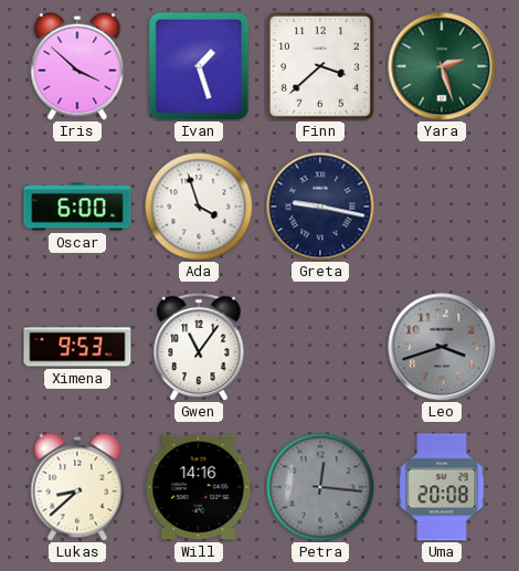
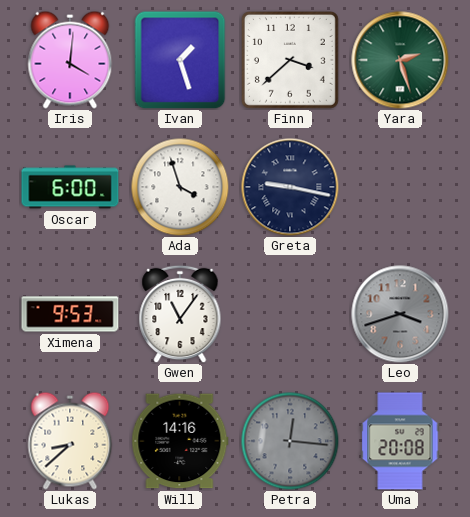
Iris: 3:52 -> 4:01 (70, 60)
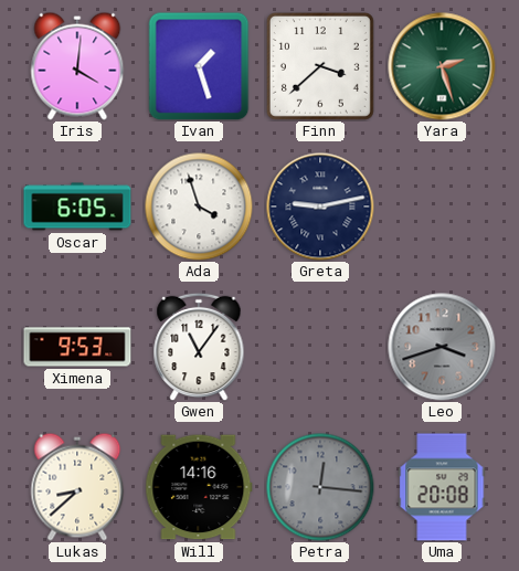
Oscar: 6:00 -> 6:05 (77, 207)
Greta: 9:17 -> 9:13 (320, 207)
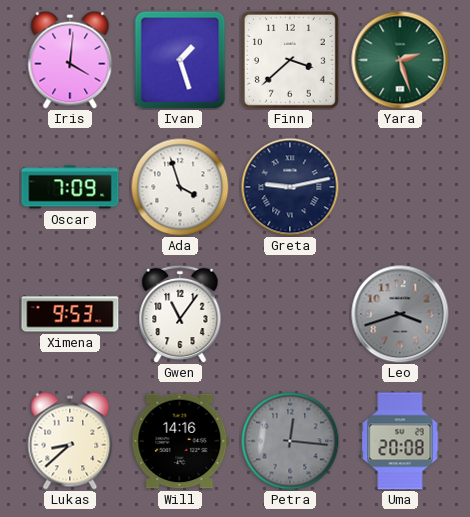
Oscar: 6:05 -> 7:09 (70, 187)
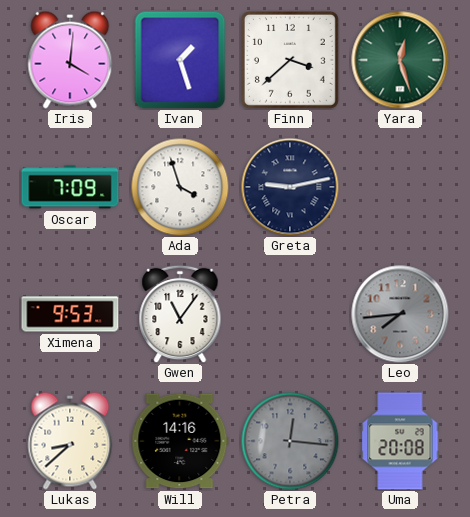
Yara: 2:27 -> 12:27 (400, 60)
Leo: 3:42 -> 7:44 (400, 314)
